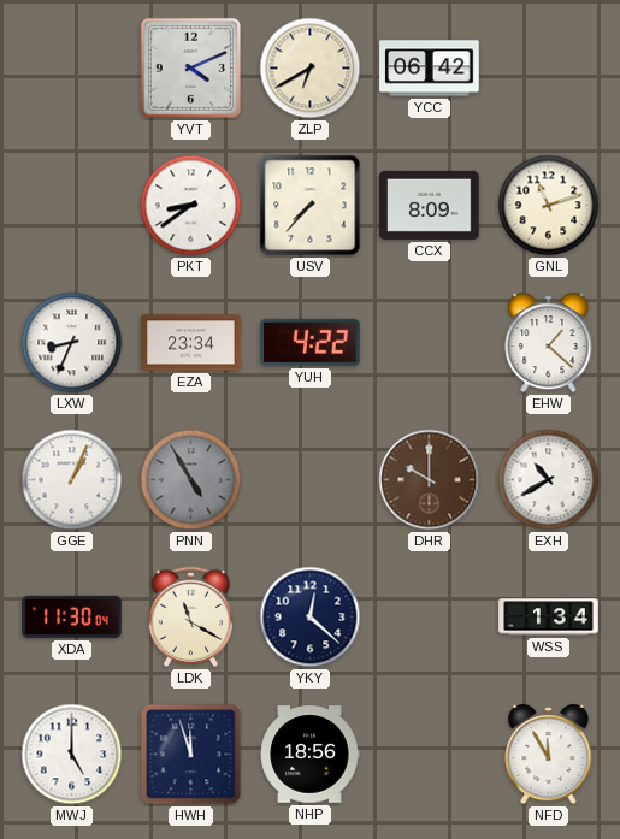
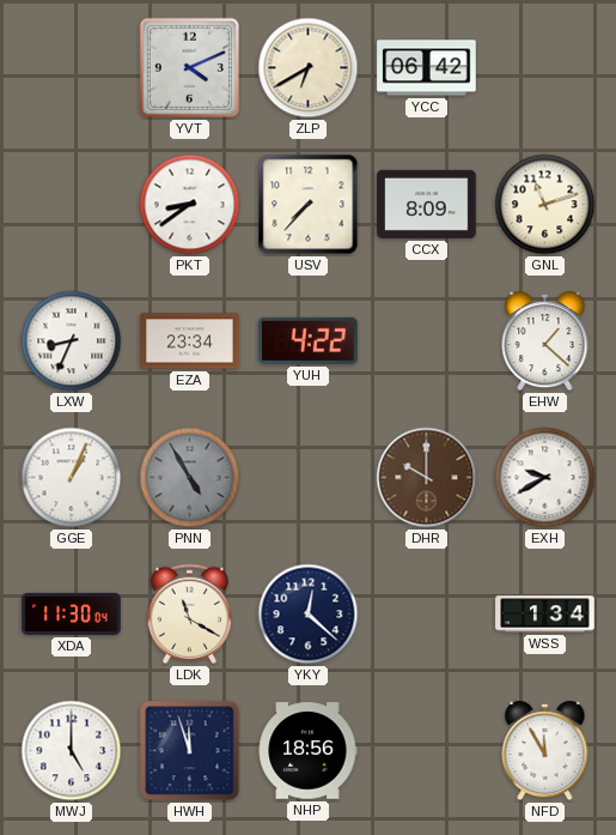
EXH: 10:40 -> 9:40 (545, 478)
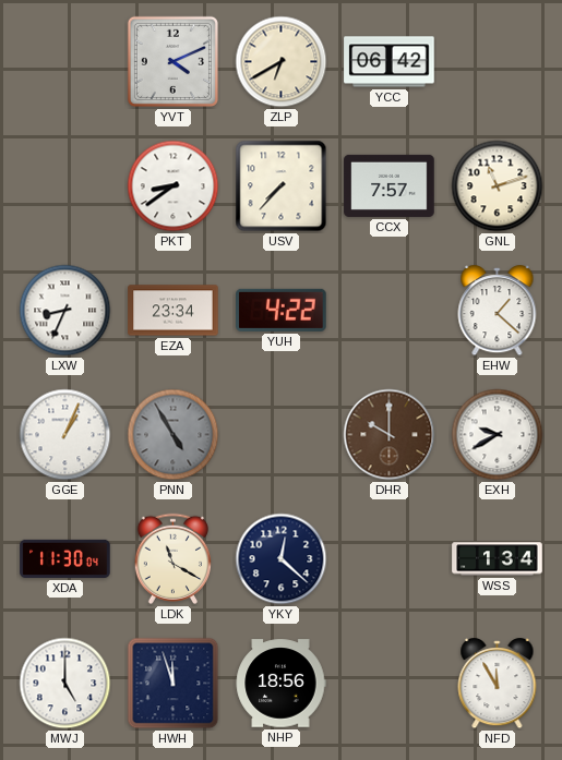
CCX: 8:09 -> 7:57 (390, 185)
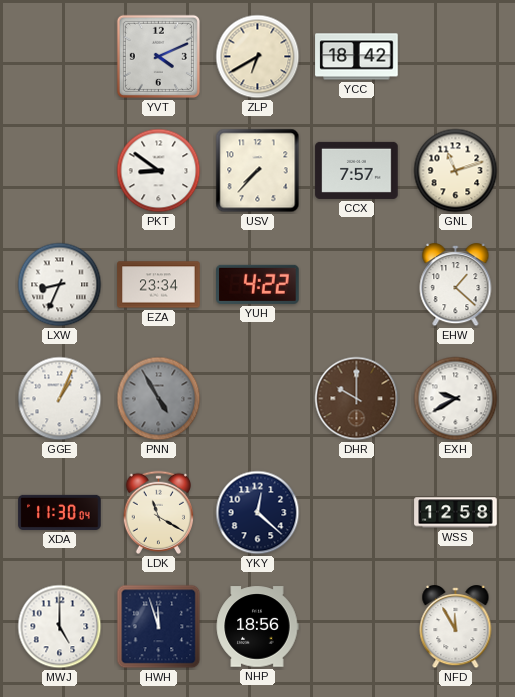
YCC: 06:42 -> 18:42 (357, 57)
PKT: 8:39 -> 8:51 (159, 171)
WSS: 1:34 -> 12:58 (456, 513)
